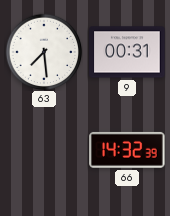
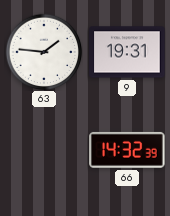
63: 7:29 -> 1:46 (44, 52)
9: 00:31 -> 19:31 (127, 52)
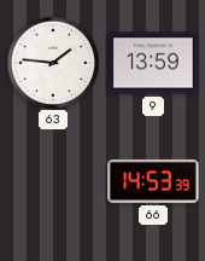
9: 19:31 -> 13:59 (153, 63)
66: 14:32 -> 14:53 (153, 181)
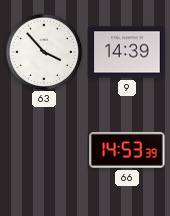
63: 1:46 -> 3:53 (44, 52)
9: 13:59 -> 14:39 (127, 52)
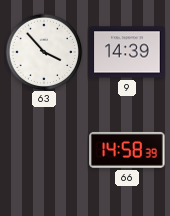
66: 14:53 -> 14:58 (127, 150)
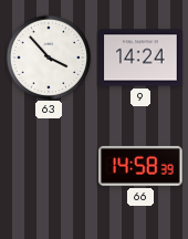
9: 14:39 -> 14:24 (140, 58)
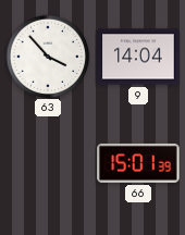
9: 14:24 -> 14:04 (138, 57)
66: 14:58 -> 15:01 (138, 163)
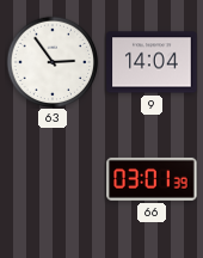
63: 3:53 -> 2:54 (53, 62)
66: 15:01 -> 03:01 (152, 179)
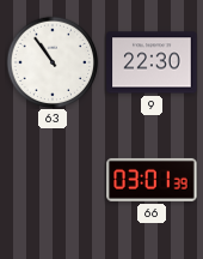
63: 2:54 -> 10:54 (53, 62)
9: 14:04 -> 22:30 (152, 62)
